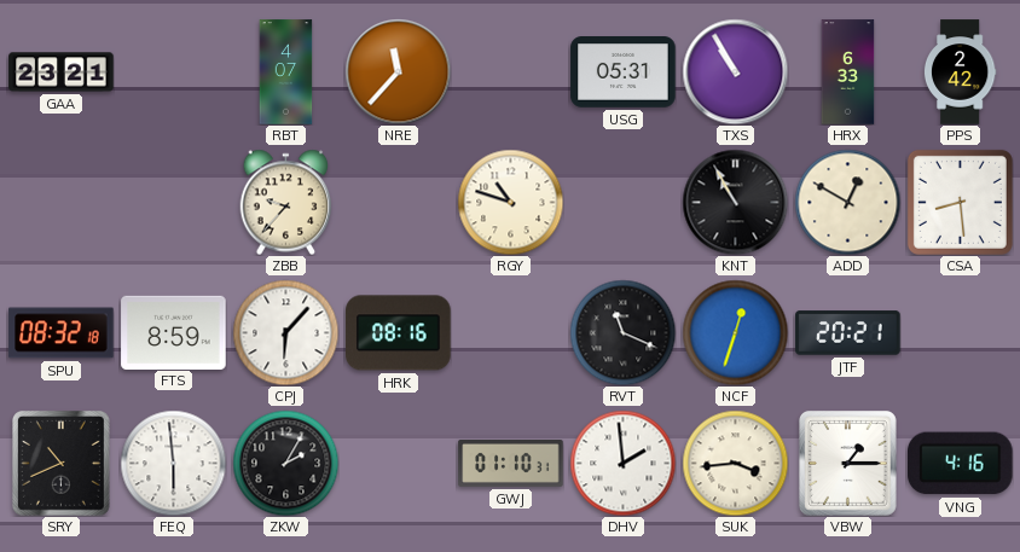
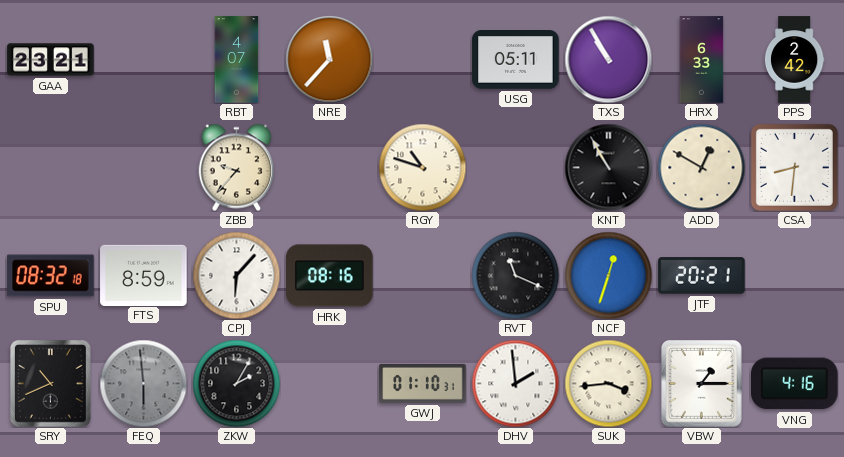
USG: 05:31 -> 05:11 (516, 60)
CSA: 8:29 -> 8:31 (794, 167)
FEQ dial: white -> grey (143, 383)
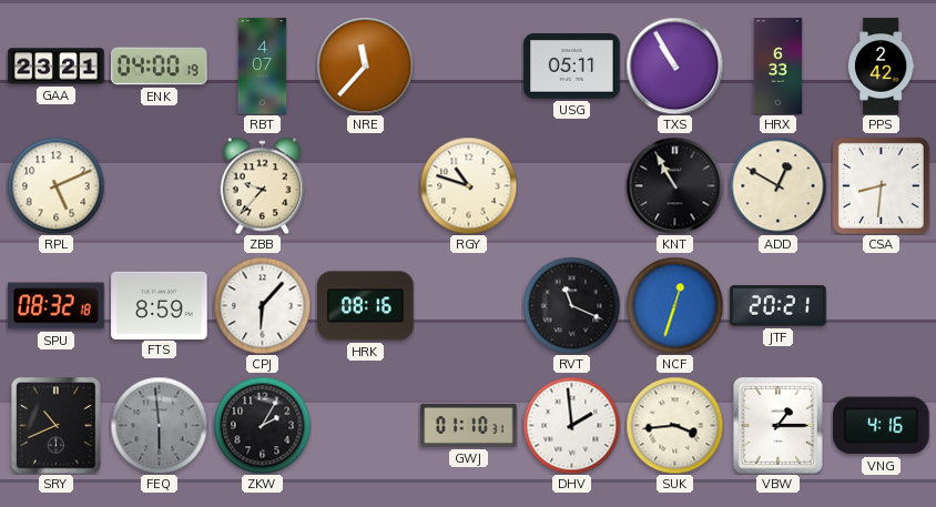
ENK: none -> 04:00 (160, 67)
RPL: none -> 5:11 (55, 185)
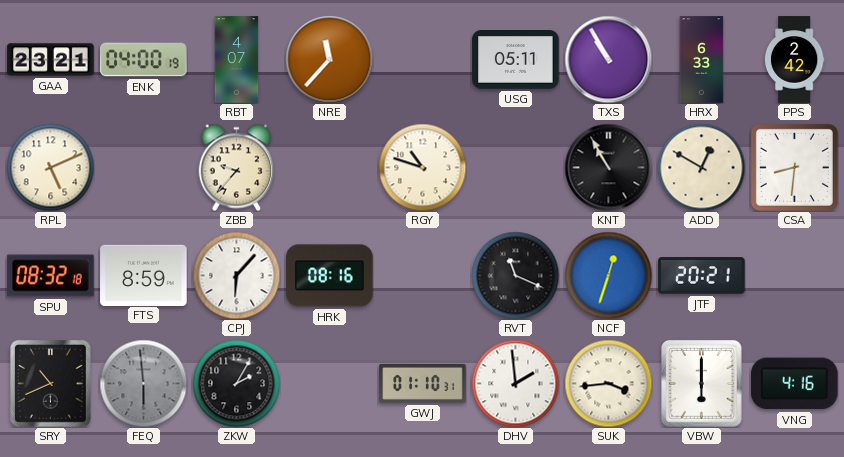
VBW: 1:15 -> 6:00 (702, 384)
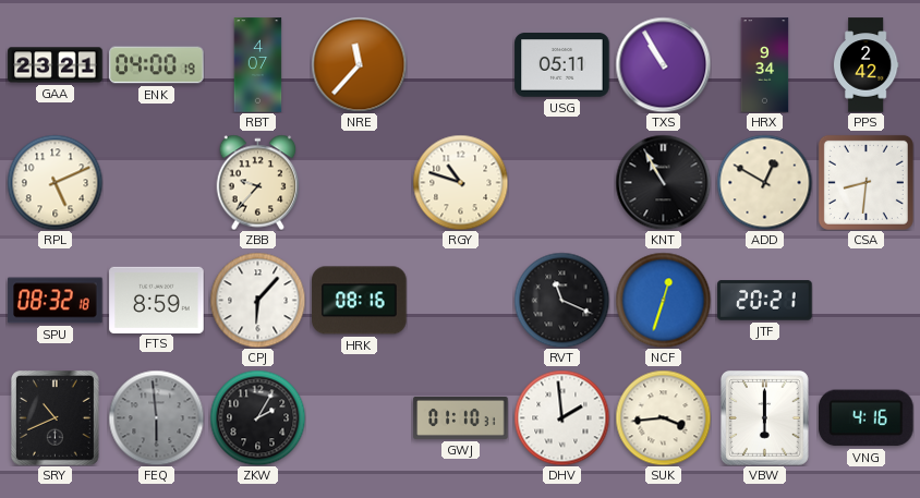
HRX: 6:33 -> 9:34 (765, 65)
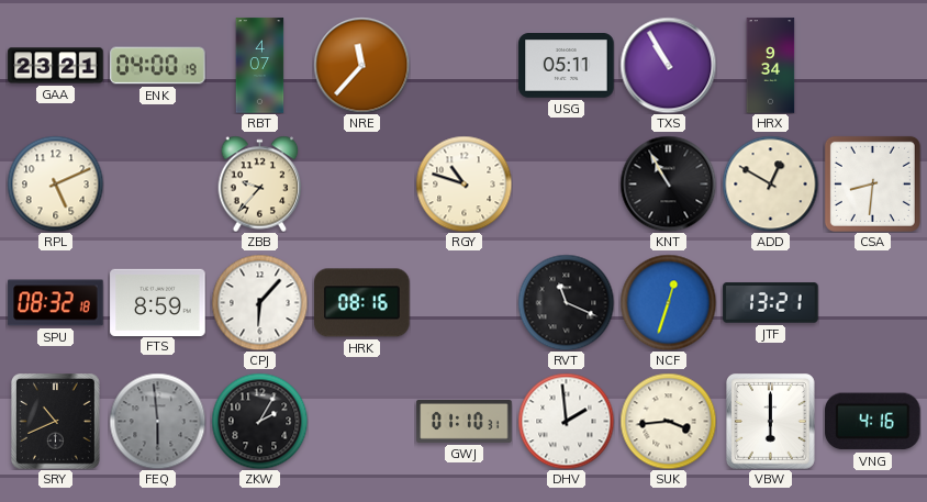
PPS: 2:42 -> none (865, 65)
JTF: 20:21 -> 13:21 (771, 303)
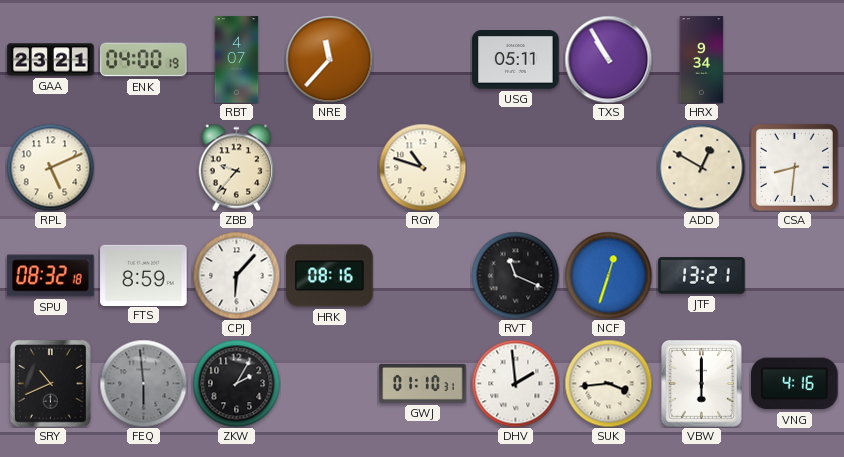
KNT: 10:55 -> none (668, 183)
